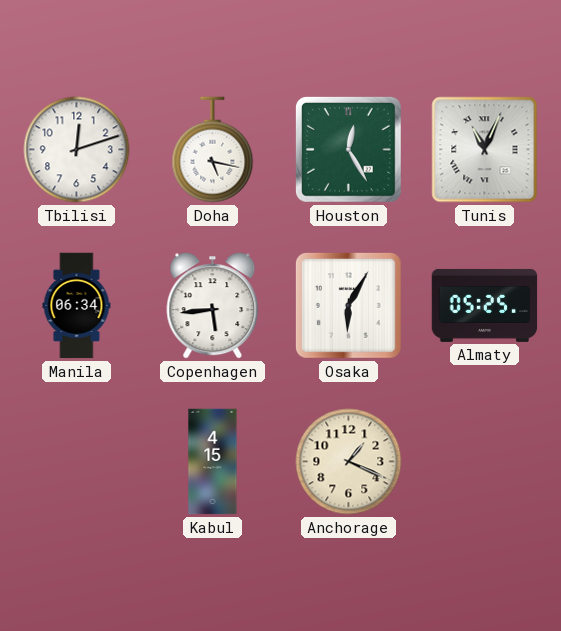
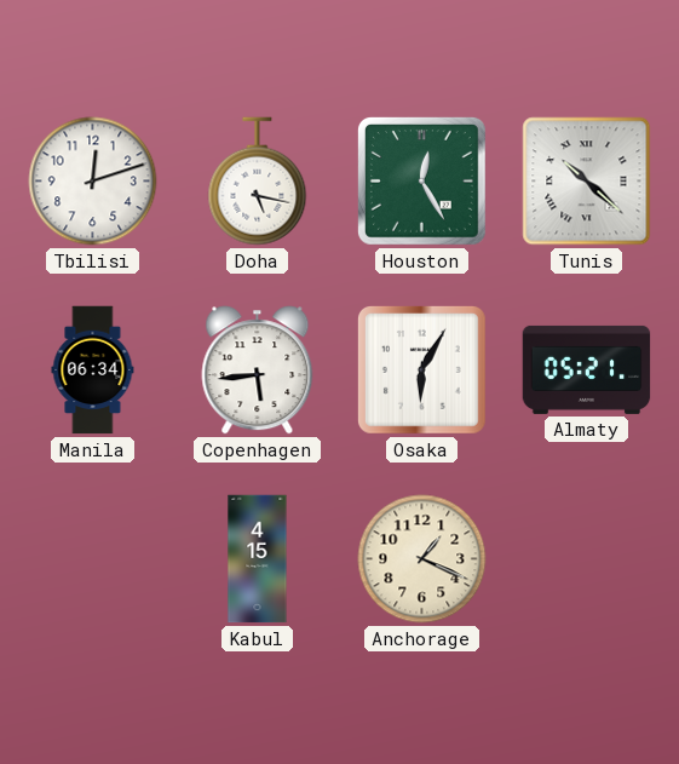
Tunis: 11:04 -> 10:22 (587, 182)
Almaty: 05:25 -> 05:21 (587, 369)
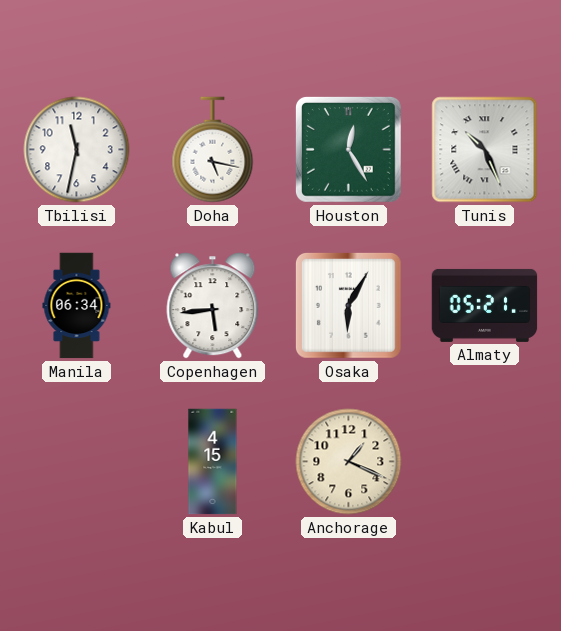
Tbilisi: 12:12 -> 11:32 (77, 150)
Tunis: 10:22 -> 10:26 (485, 150)
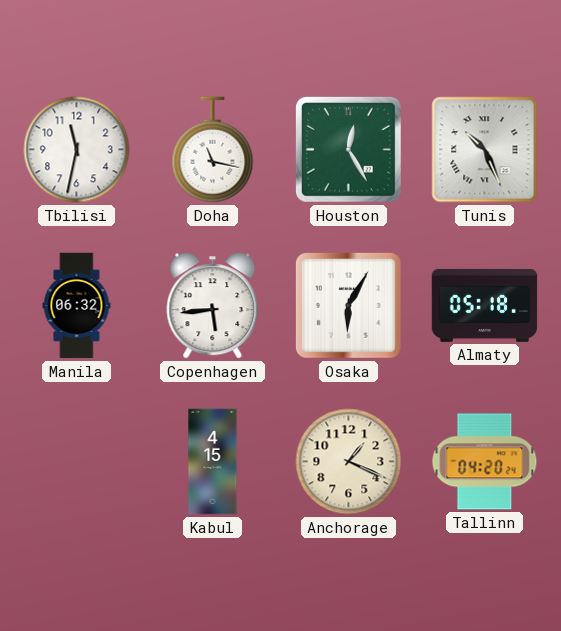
Doha: 5:17 -> 11:17 (213, 150)
Manila: 06:34 -> 06:32 (77, 306)
Almaty: 05:21 -> 05:18 (485, 305)
Tallinn: none -> 04:20 (485, 462)
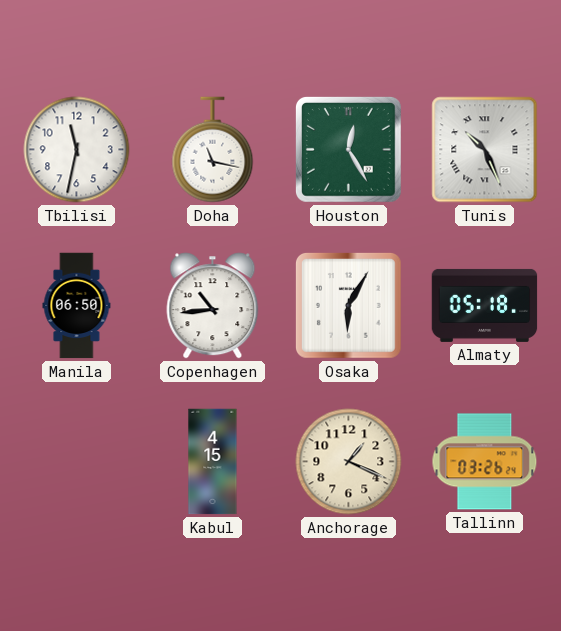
Manila: 06:32 -> 06:50 (77, 306)
Copenhagen: 5:44 -> 10:44 (213, 306)
Tallinn: 04:20 -> 03:26 (485, 462)
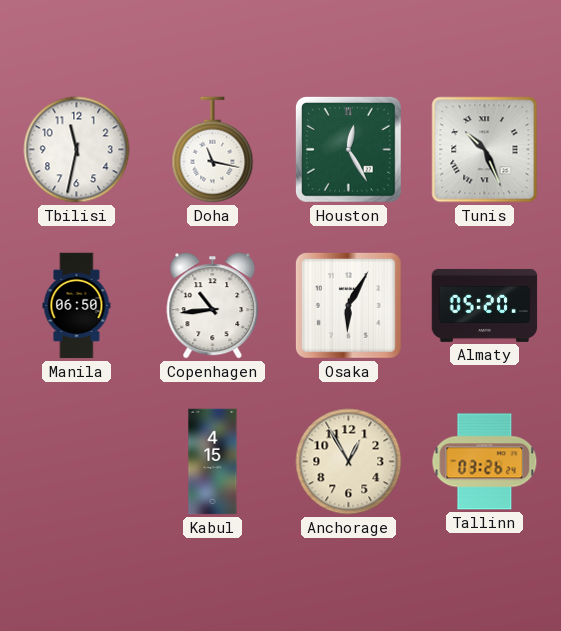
Almaty: 05:18 -> 05:20 (485, 305)
Anchorage: 1:19 -> 12:55 (349, 462)
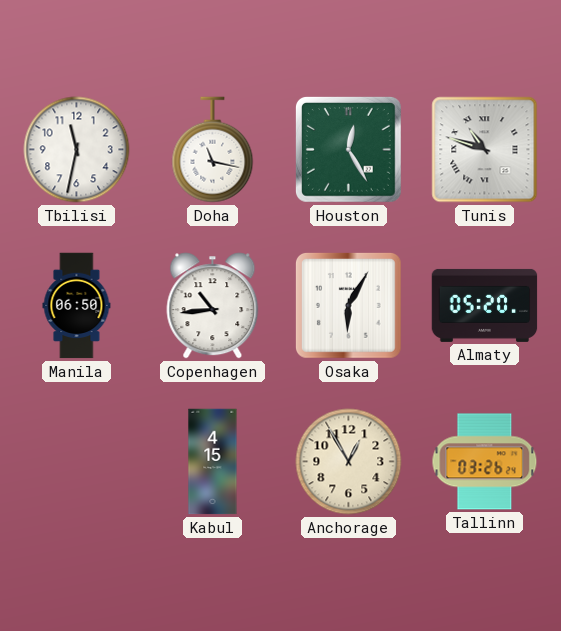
Tunis: 10:26 -> 10:48 (485, 150)
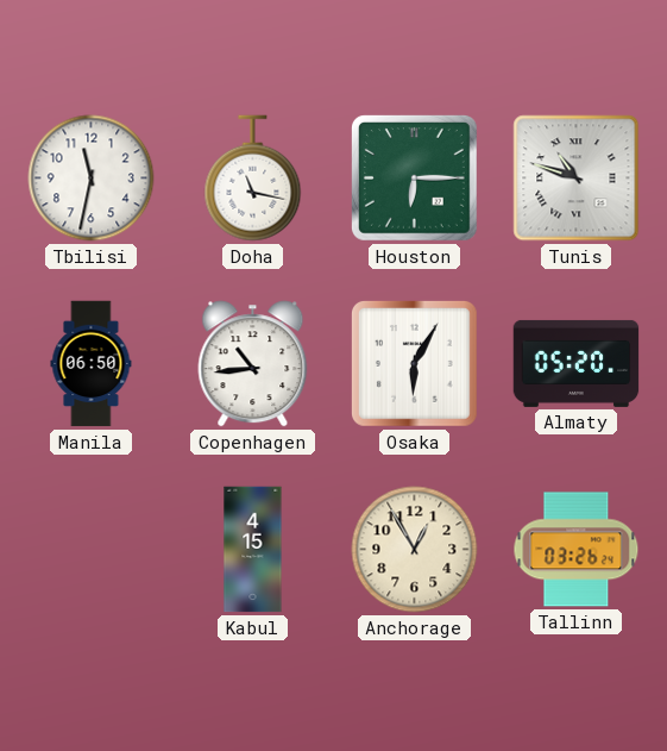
Houston: 12:25 -> 6:15 (415, 179)
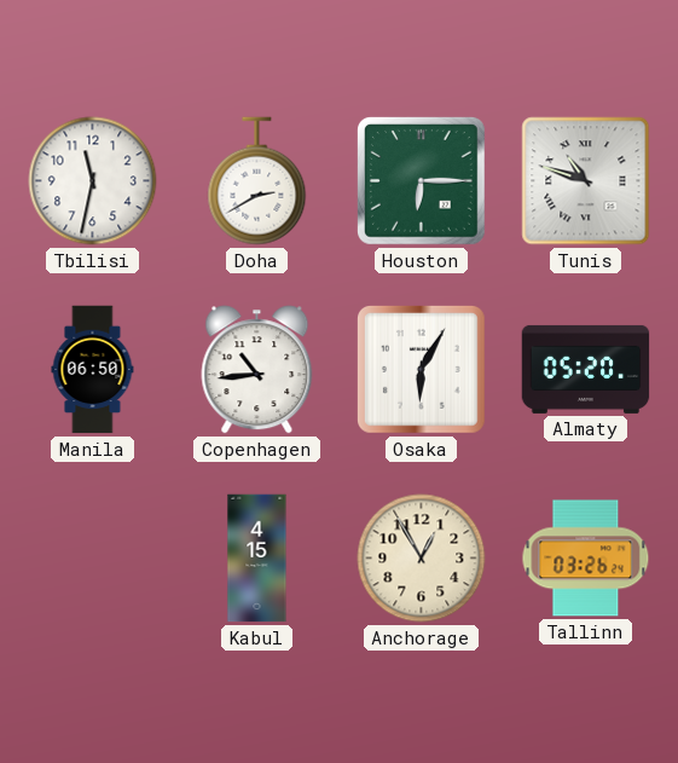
Doha: 11:17 -> 2:40 (257, 181)
